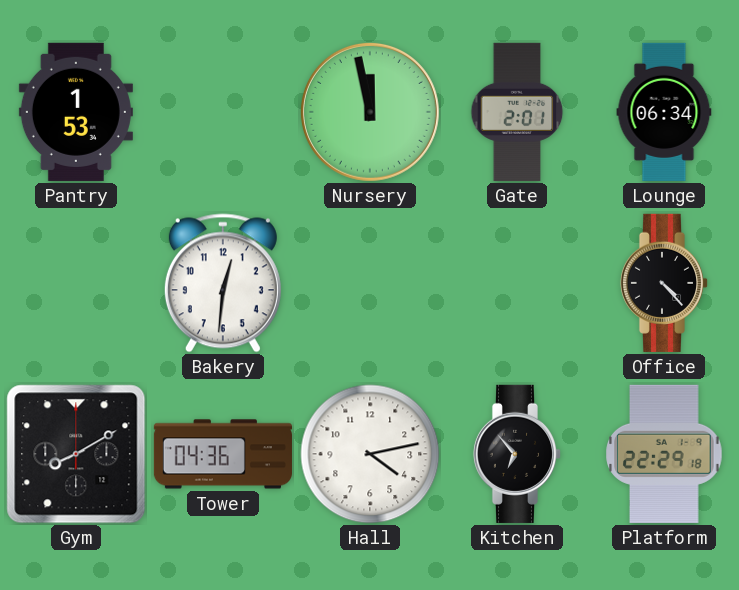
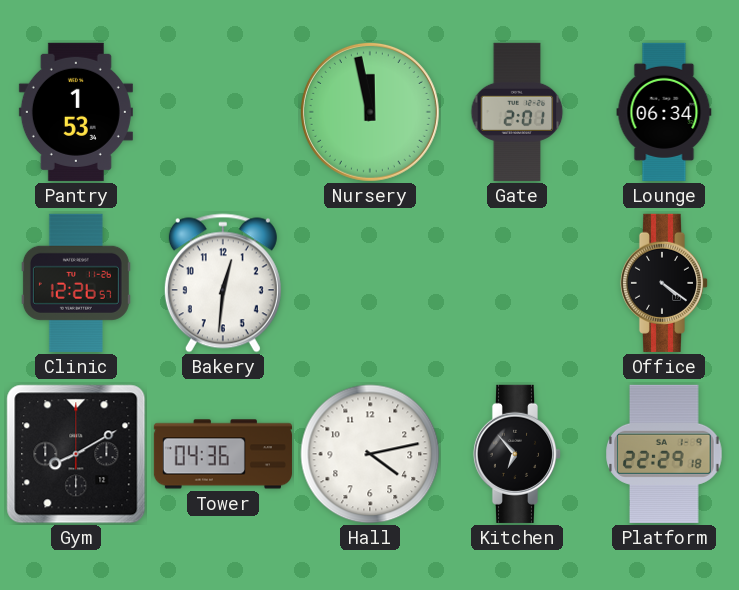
Clinic: none -> 12:26 (76, 283)
Office: 4:23 -> 4:21 (664, 283)
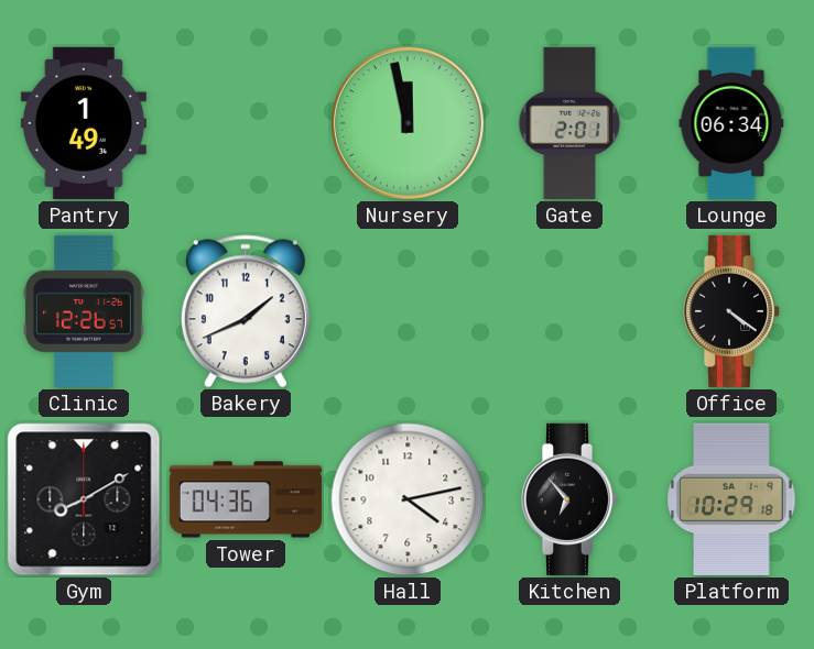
Pantry: 1:53 -> 1:49 (84, 123)
Bakery: 12:31 -> 1:41 (246, 311)
Platform: 22:29 -> 10:29 (731, 499)
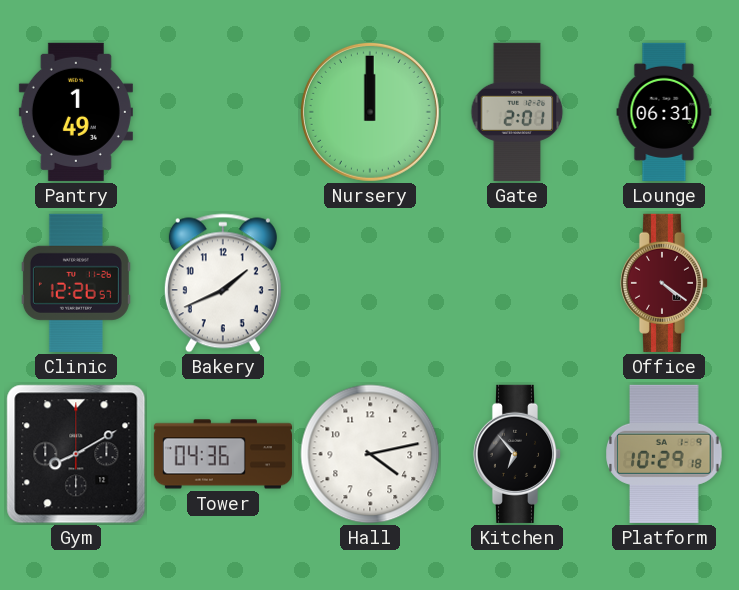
Nursery: 11:58 -> 12:00 (370, 112)
Lounge: 06:34 -> 06:31 (664, 112)
Office dial: black -> burgundy (664, 283)
